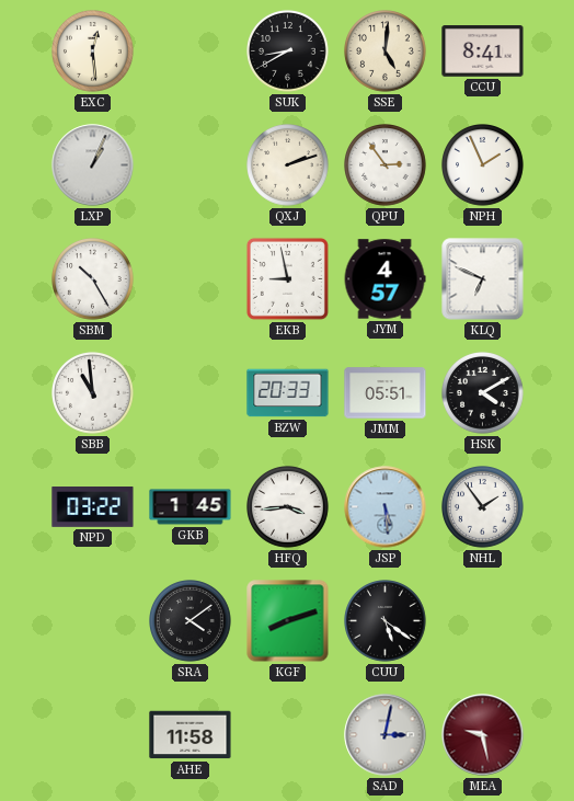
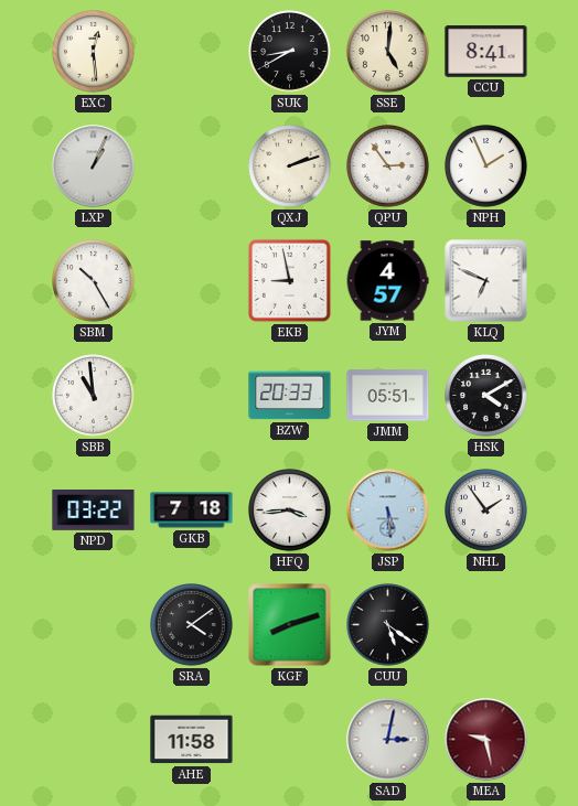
GKB: 1:45 -> 7:18 (192, 511)
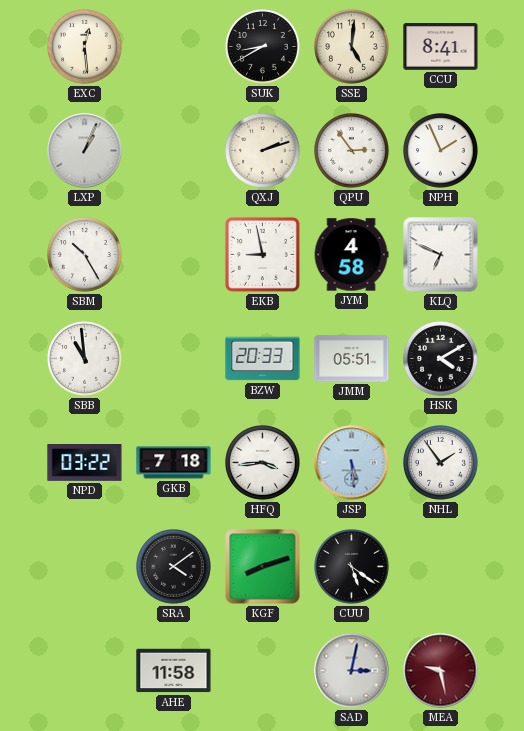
JYM: 4:57 -> 4:58 (351, 255)
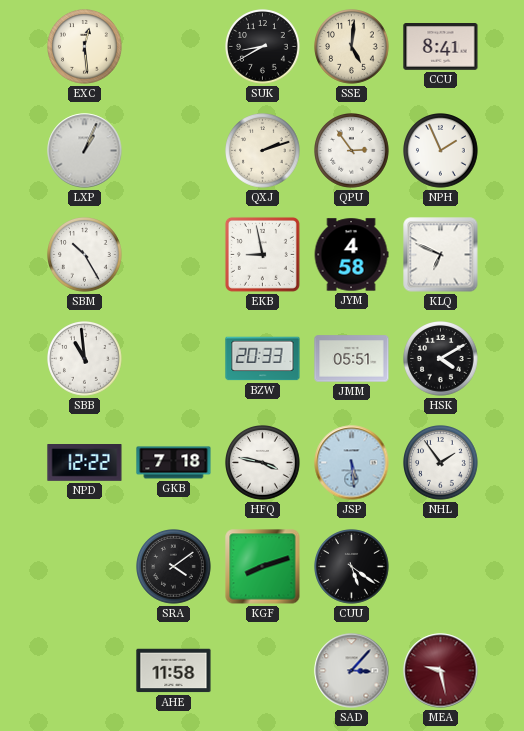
NPD: 03:22 -> 12:22 (85, 463)
HFQ: 3:44 -> 3:47 (263, 463)
SAD: 3:02 -> 3:07 (352, 671)
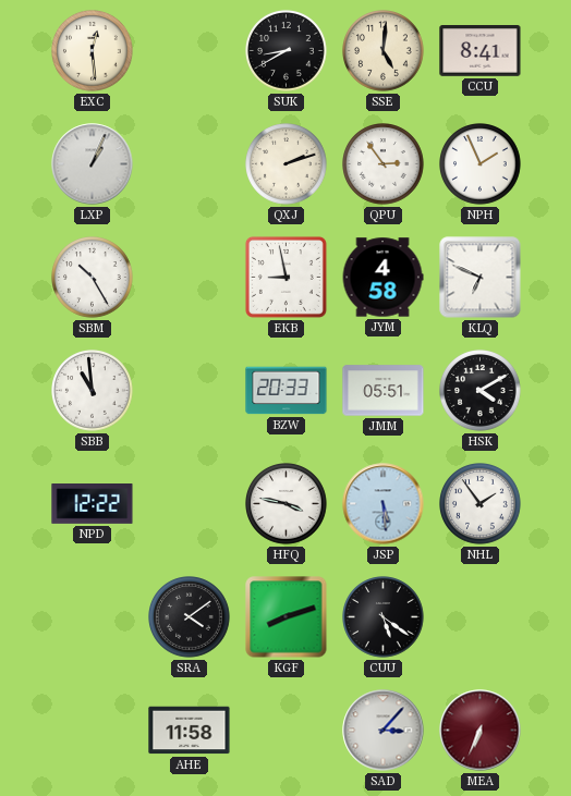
GKB: 7:18 -> none (174, 463)
MEA: 9:28 -> 6:34 (481, 731)
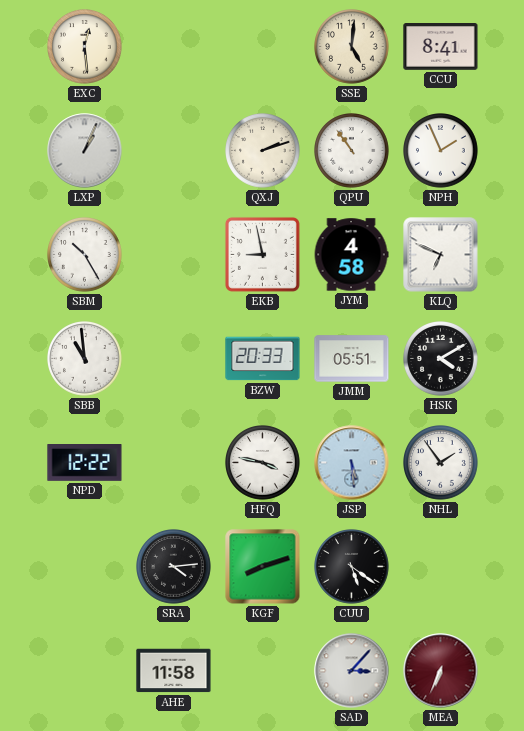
SUK: 8:40 -> none (287, 51)
QPU: 2:54 -> 10:54 (352, 151)
SRA: 4:09 -> 4:14 (174, 567)
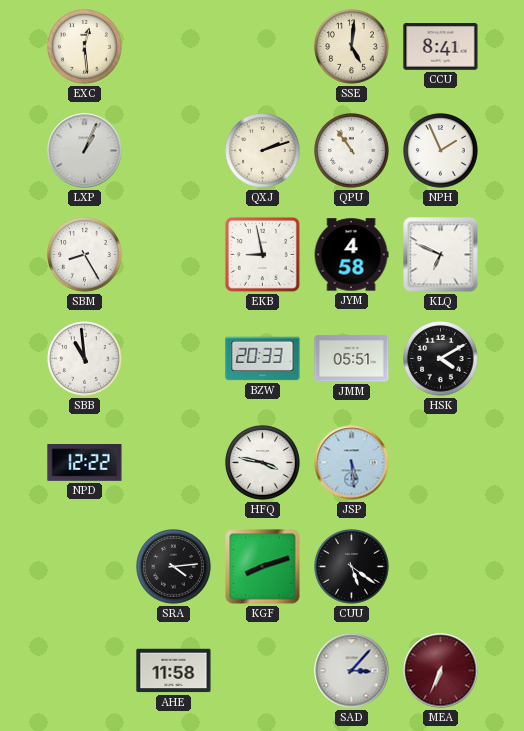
SBM: 10:25 -> 8:25 (85, 255)
NHL: 1:54 -> none (441, 463)
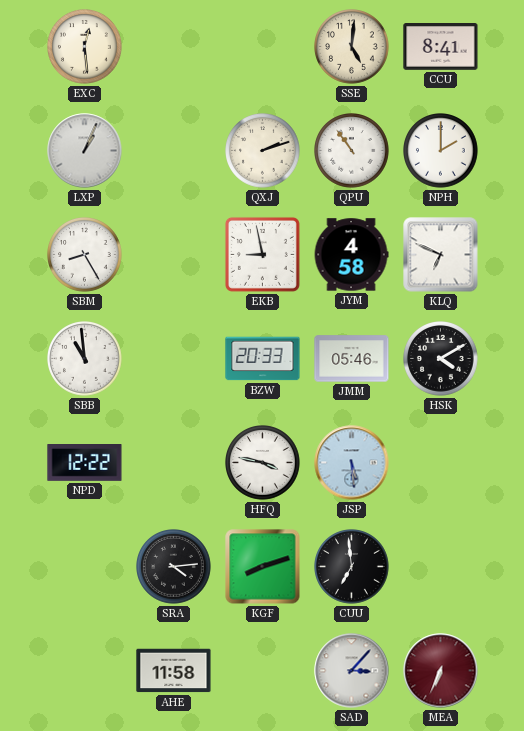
NPH: 1:56 -> 2:00 (441, 151)
JMM: 05:51 -> 05:46 (352, 359)
CUU: 5:21 -> 6:59 (352, 567)
